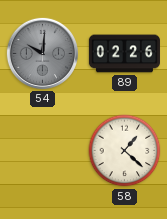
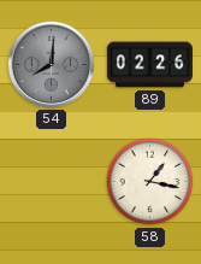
54: 10:01 -> 8:01 (51, 64)
58: 1:22 -> 1:17 (150, 182)
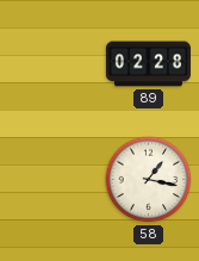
54: 8:01 -> none (51, 64)
89: 02:26 -> 02:28 (148, 64)
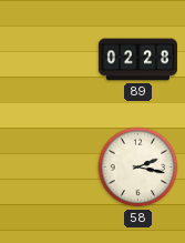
58: 1:17 -> 2:17 (138, 168)
